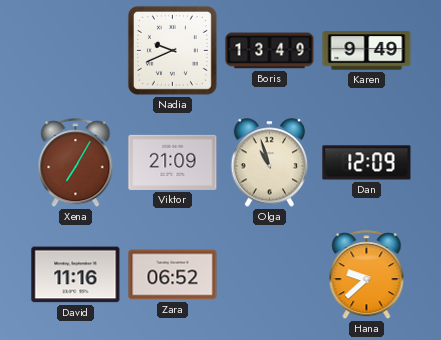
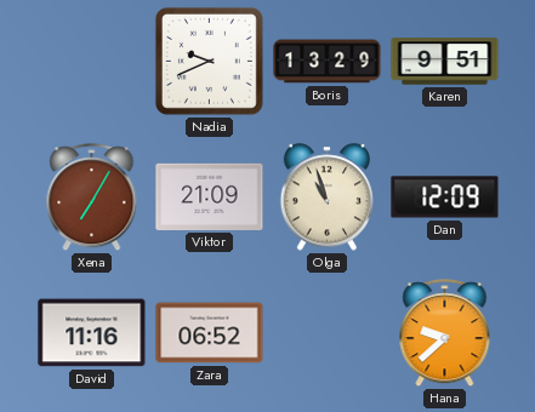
Boris: 13:49 -> 13:29 (328, 62)
Karen: 9:49 -> 9:51 (445, 62)
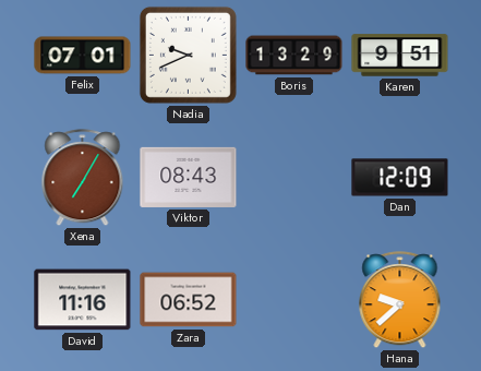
Felix: none -> 07:01 (83, 56)
Viktor: 21:09 -> 08:43 (189, 177)
Olga: 10:57 -> none (328, 198)
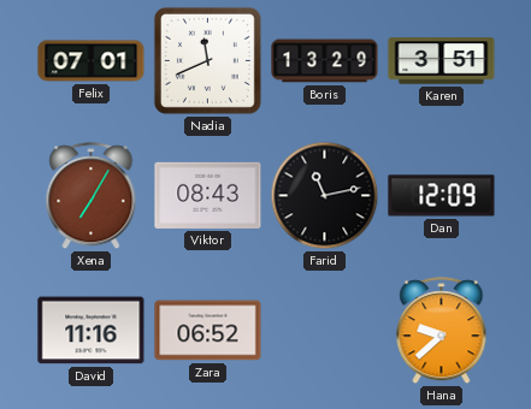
Nadia: 9:41 -> 11:41 (207, 60)
Karen: 9:51 -> 3:51 (442, 61)
Farid: none -> 11:13 (325, 196)
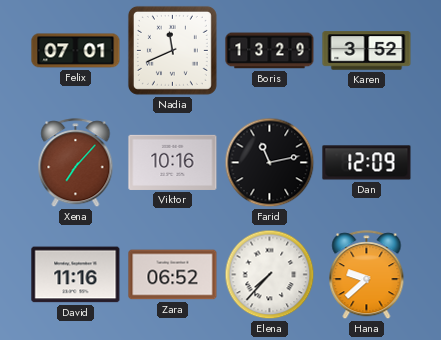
Karen: 3:51 -> 3:52 (367, 51)
Xena: 7:05 -> 7:07 (76, 163)
Viktor: 08:43 -> 10:16 (173, 162)
Elena: none -> 7:37 (270, 275)
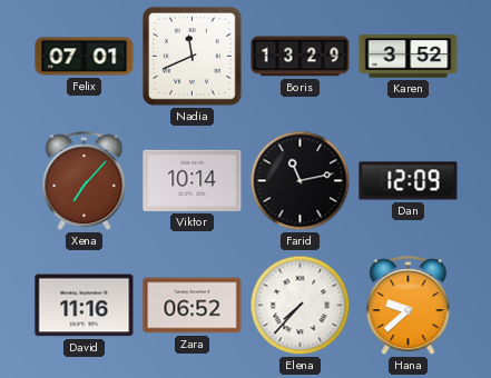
Viktor: 10:16 -> 10:14 (193, 180)
